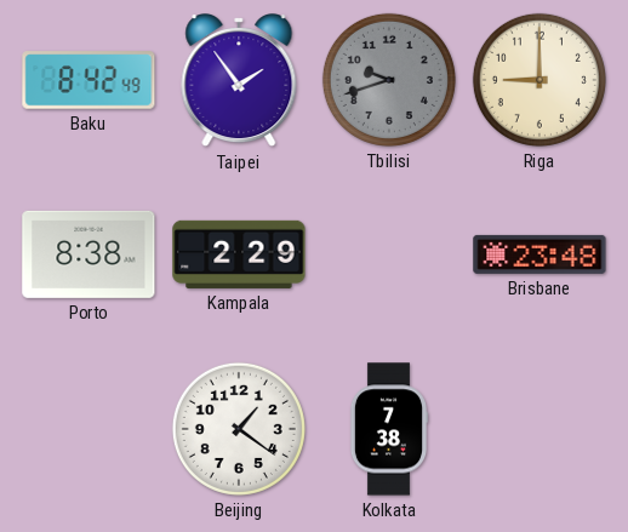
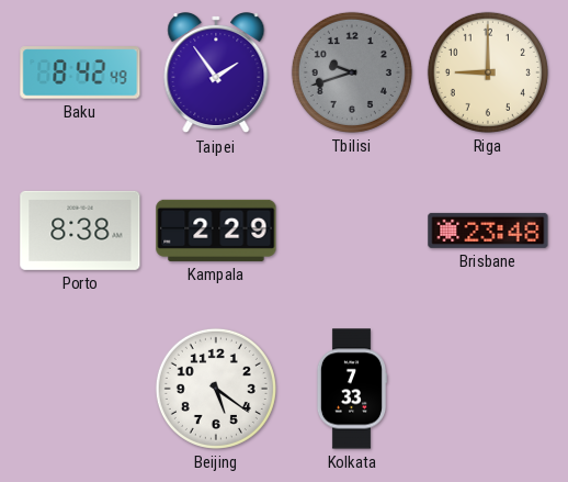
Beijing: 1:21 -> 5:21 (216, 389)
Kolkata: 7:38 -> 7:33 (351, 389)
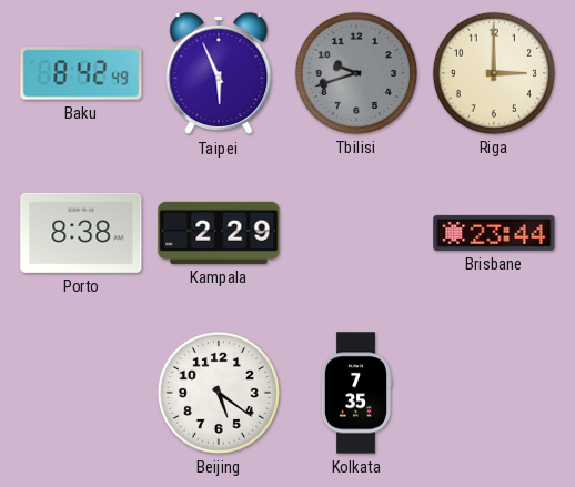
Taipei: 1:54 -> 5:56 (219, 74)
Riga: 9:00 -> 3:00 (494, 73)
Brisbane: 23:48 -> 23:44 (494, 233)
Kolkata: 7:33 -> 7:35 (355, 393)
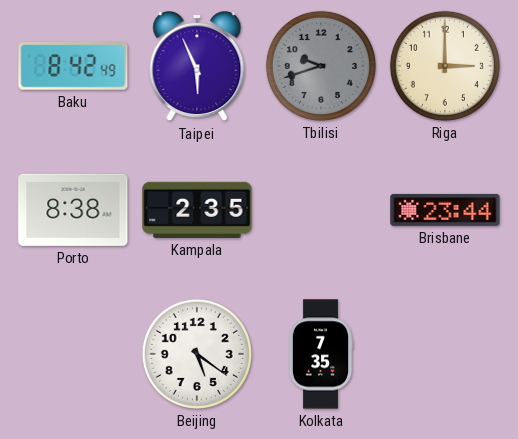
Kampala: 2:29 -> 2:35 (197, 210)
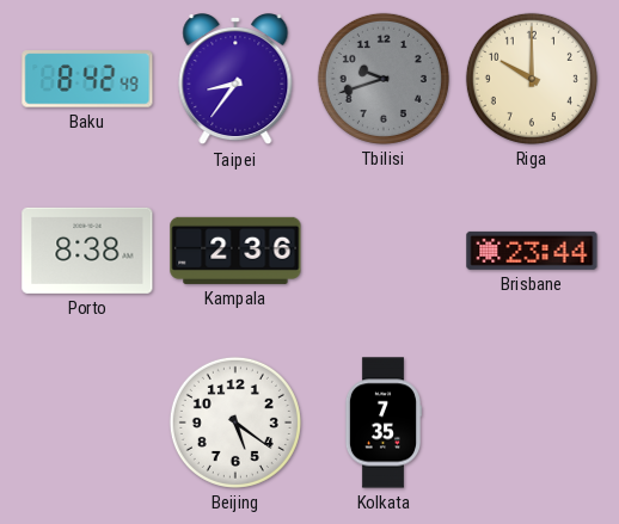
Taipei: 5:56 -> 8:36 (235, 80)
Riga: 3:00 -> 10:00 (532, 79)
Kampala: 2:35 -> 2:36 (235, 251)
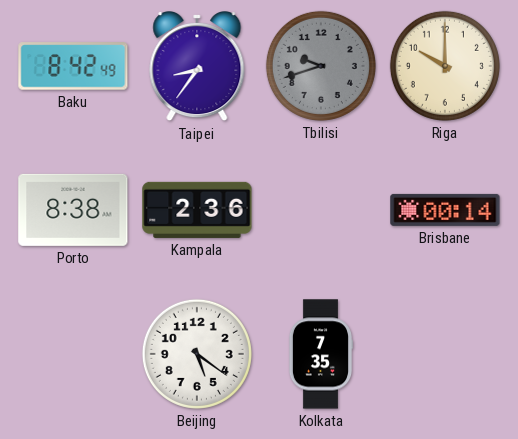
Brisbane: 23:44 -> 00:14 (445, 210)
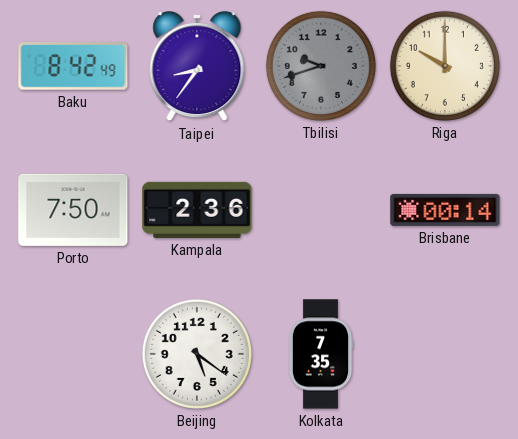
Porto: 8:38 -> 7:50 (73, 210)
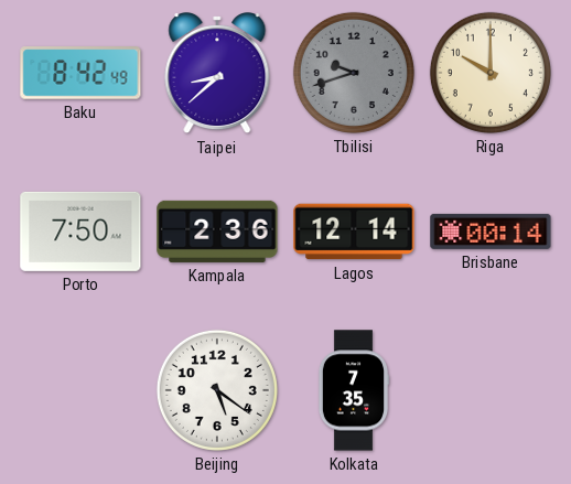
Taipei: 8:36 -> 8:38 (217, 74)
Lagos: none -> 12:14 (354, 232)
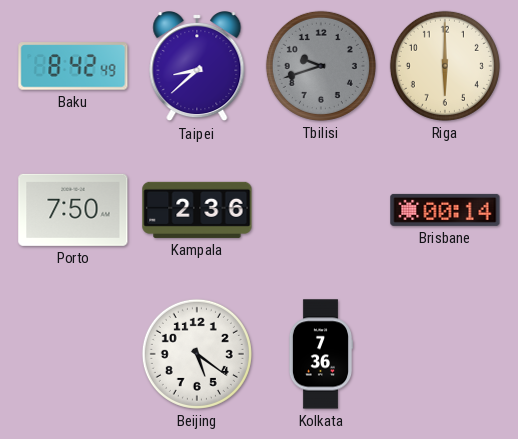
Riga: 10:00 -> 6:00 (445, 66)
Lagos: 12:14 -> none (354, 232)
Kolkata: 7:35 -> 7:36 (320, 354)
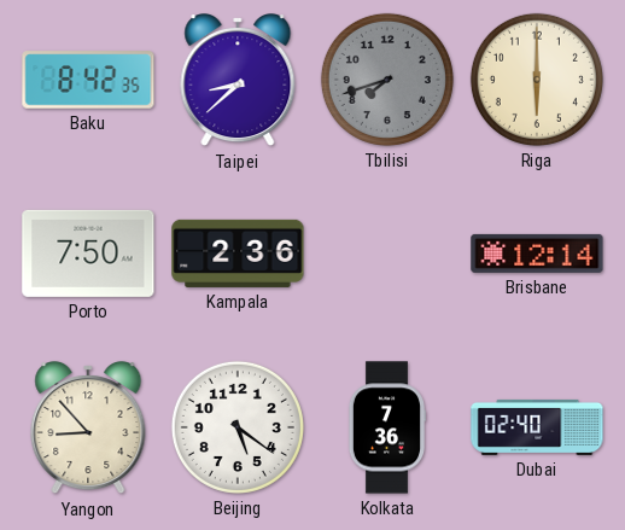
Baku: 8:42:49 -> 8:42:35 (88, 80)
Tbilisi: 9:42 -> 7:42 (387, 80)
Brisbane: 00:14 -> 12:14 (537, 254)
Yangon: none -> 8:53 (88, 429)
Dubai: none -> 02:40 (537, 427)
